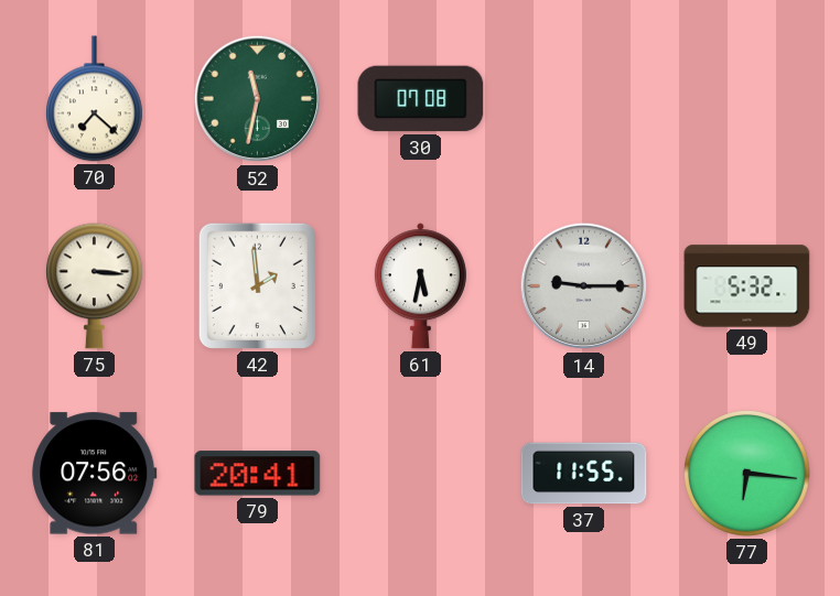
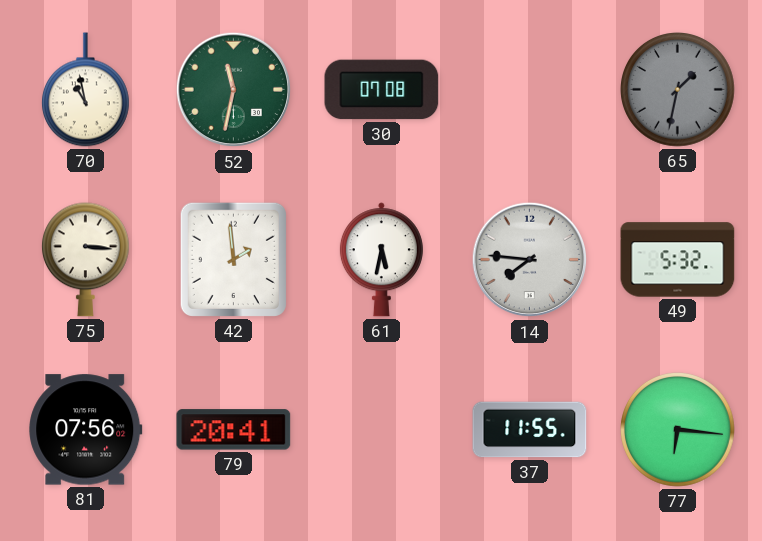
70: 7:22 -> 10:58 (85, 90)
65: none -> 1:32 (678, 90)
14: 9:15 -> 7:46 (530, 260)
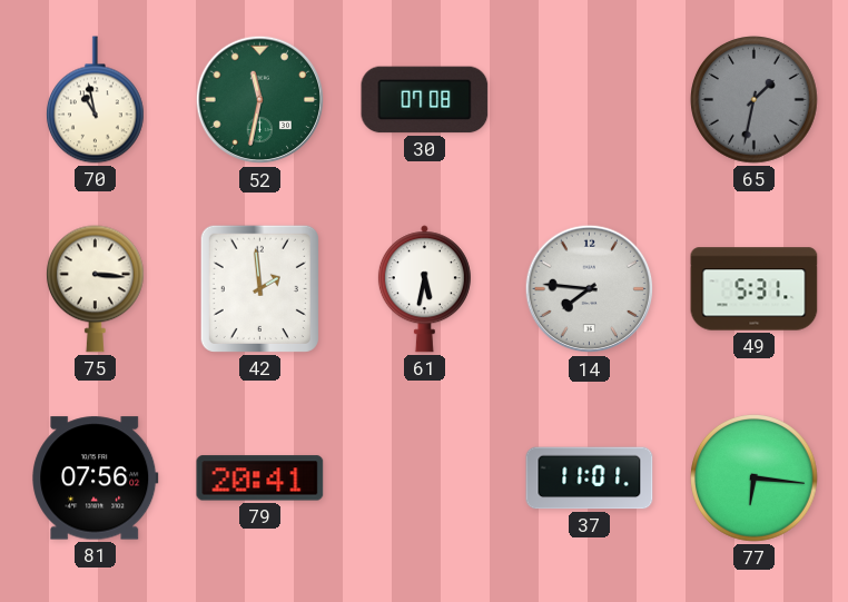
49: 5:32 -> 5:31 (755, 289)
37: 11:55 -> 11:01 (590, 478)
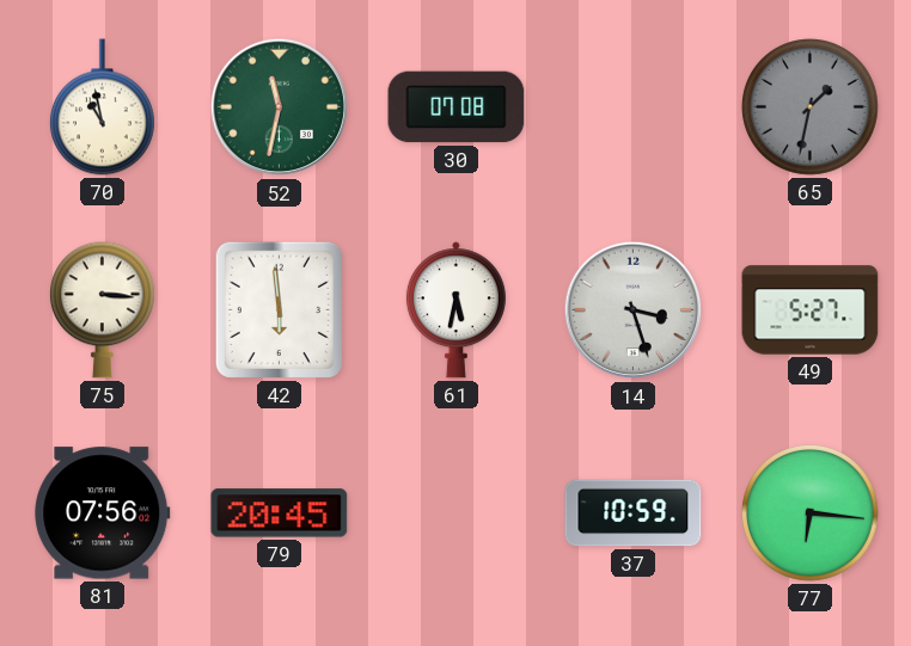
42: 1:59 -> 5:59 (279, 309)
14: 7:46 -> 3:27 (634, 310)
49: 5:31 -> 5:27 (811, 310)
79: 20:41 -> 20:45 (280, 513)
37: 11:01 -> 10:59 (634, 513)
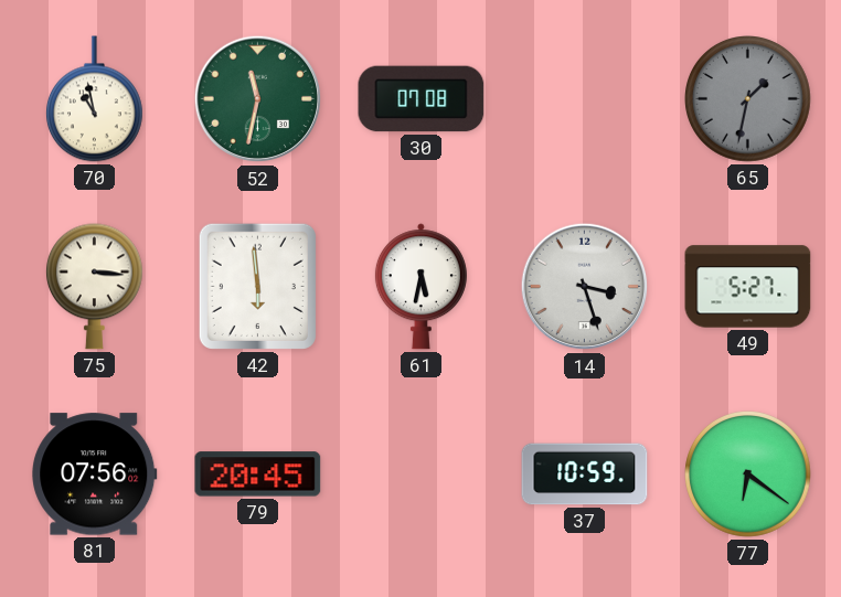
77: 6:16 -> 6:21 (748, 475)
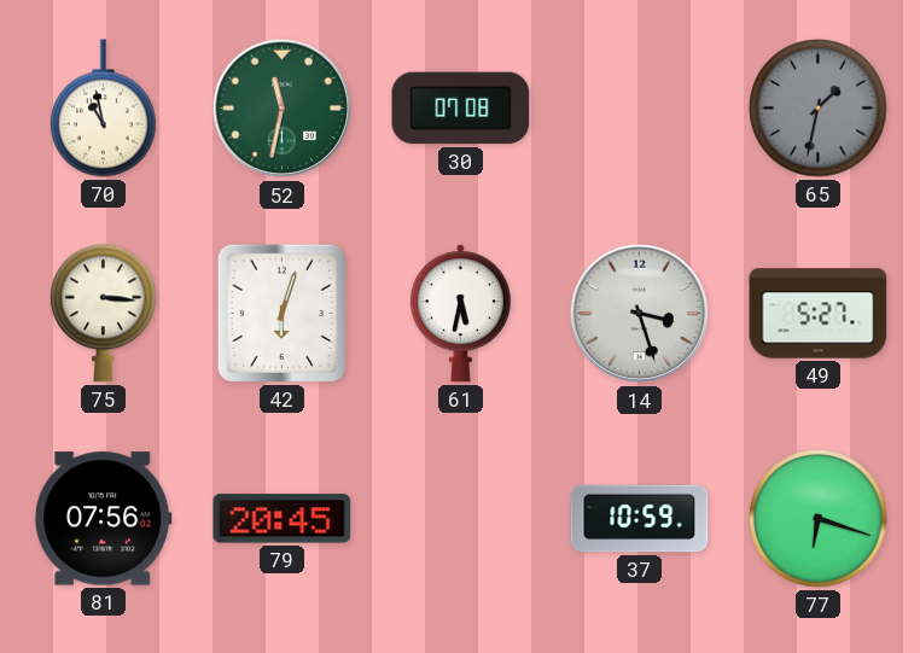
42: 5:59 -> 6:03 (281, 313)
77: 6:21 -> 6:18 (819, 519)
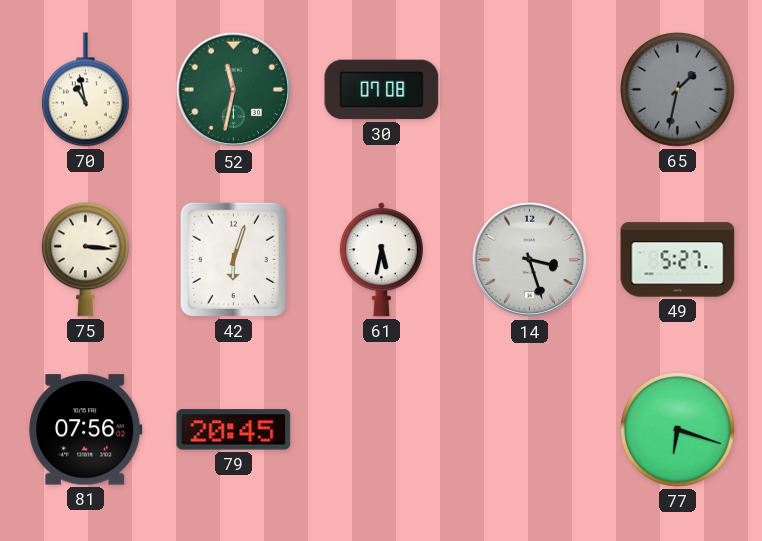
37: 10:59 -> none (640, 519)
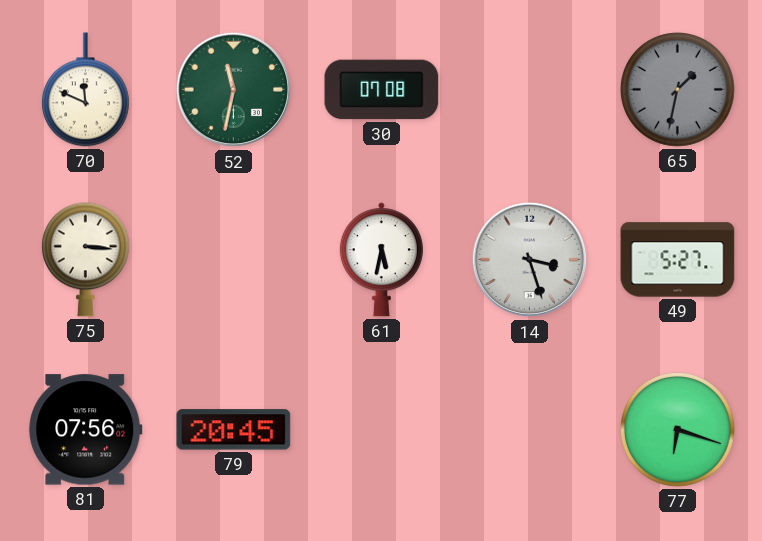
70: 10:58 -> 11:49 (85, 90)
42: 6:03 -> none (233, 259)
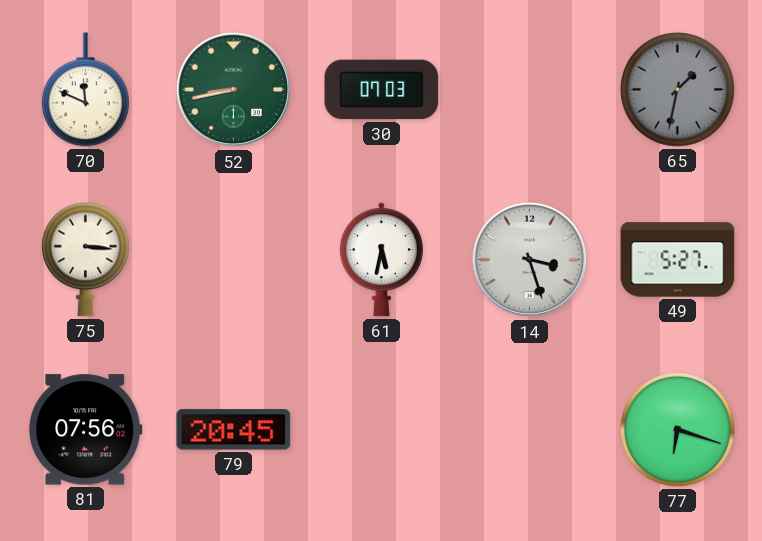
52: 11:32 -> 8:43 (234, 90)
30: 07:08 -> 07:03 (382, 90)
